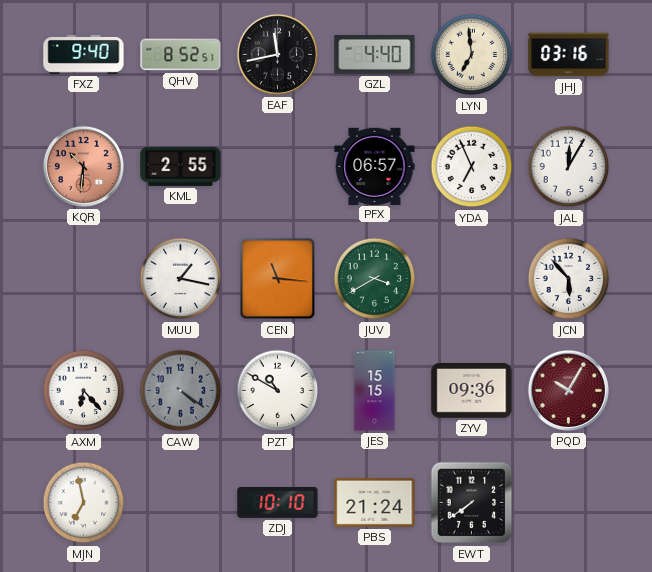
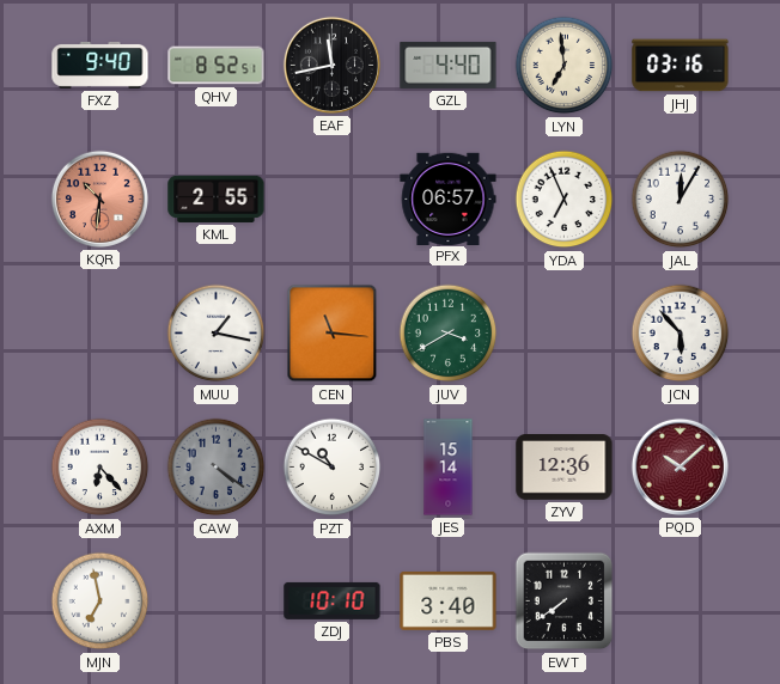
JES: 15:15 -> 15:14 (449, 468)
ZYV: 09:36 -> 12:36 (565, 468)
PQD: 10:05 -> 10:08 (680, 466)
PBS: 21:24 -> 3:40 (449, 600)
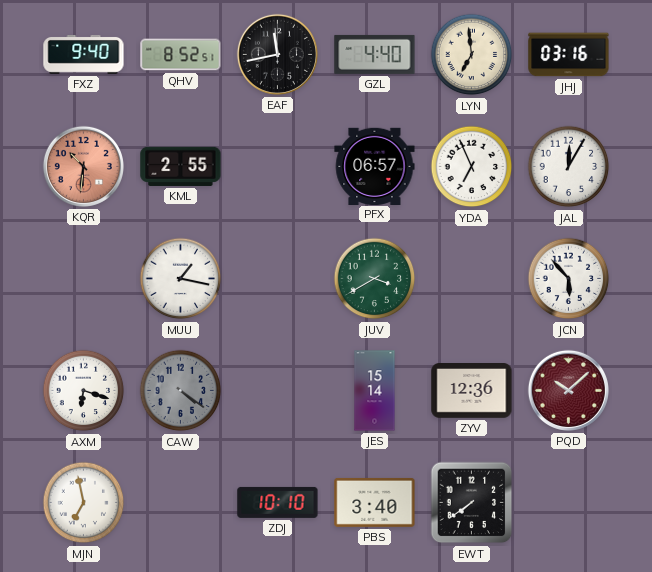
CEN: 11:16 -> none (333, 334)
AXM: 6:23 -> 6:18 (84, 391)
PZT: 10:50 -> none (333, 468)
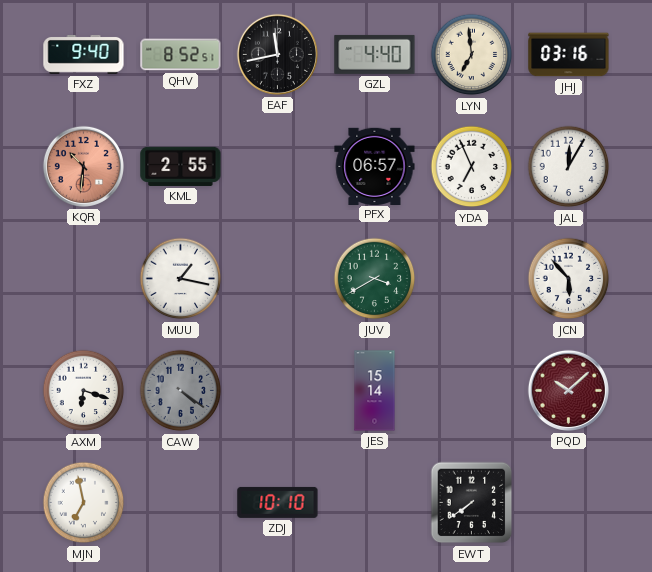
ZYV: 12:36 -> none (472, 391)
PBS: 3:40 -> none (375, 502)
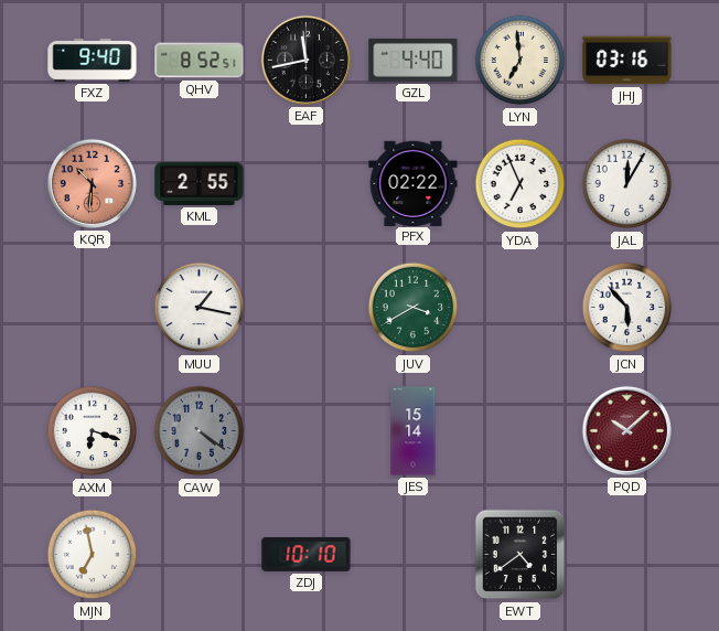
PFX: 06:57 -> 02:22 (414, 183)
EWT: 7:39 -> 4:39 (521, 555)
